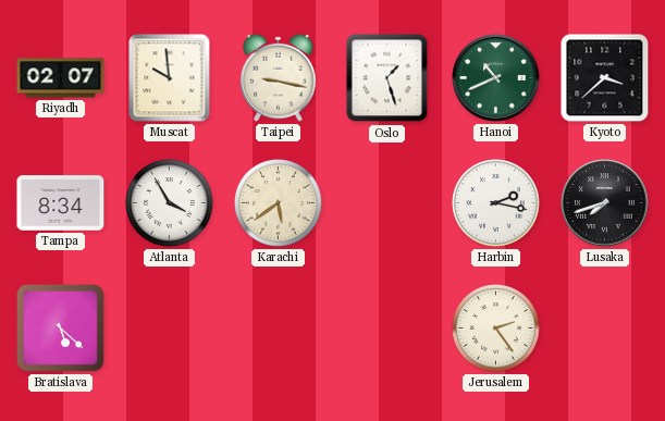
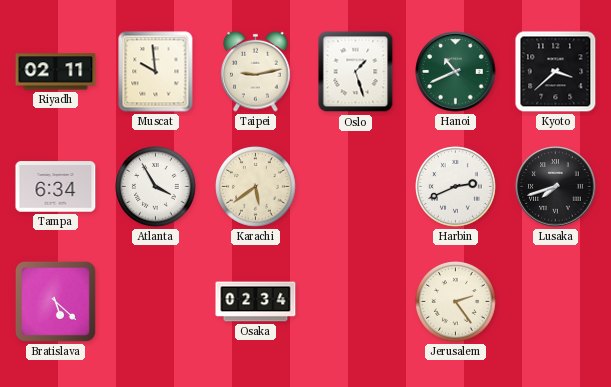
Riyadh: 02:07 -> 02:11 (56, 72)
Taipei: 9:17 -> 9:13 (256, 71)
Tampa: 8:34 -> 6:34 (56, 187)
Harbin: 2:17 -> 2:41 (456, 187)
Osaka: none -> 02:34 (256, 302)
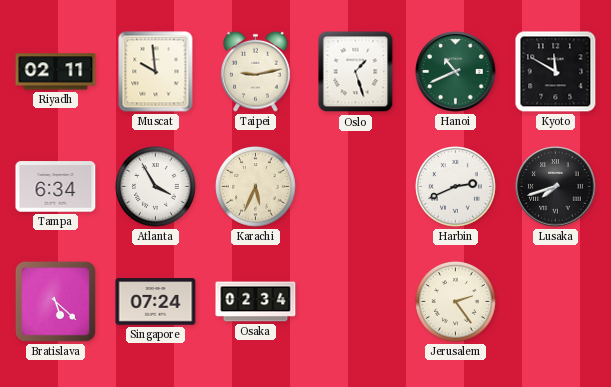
Kyoto: 3:38 -> 11:50 (556, 72)
Karachi: 5:39 -> 5:34 (256, 187)
Singapore: none -> 07:24 (156, 302)
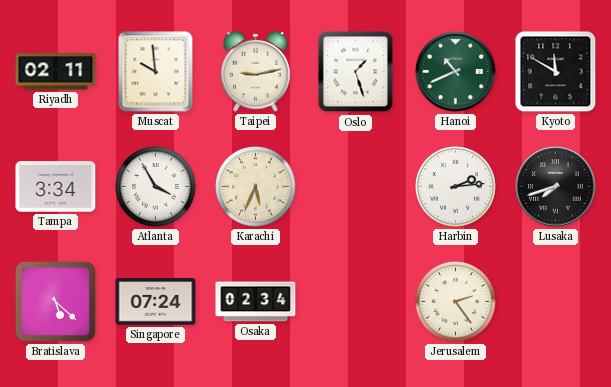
Tampa: 6:34 -> 3:34 (56, 187)
Harbin: 2:41 -> 2:14 (456, 187)
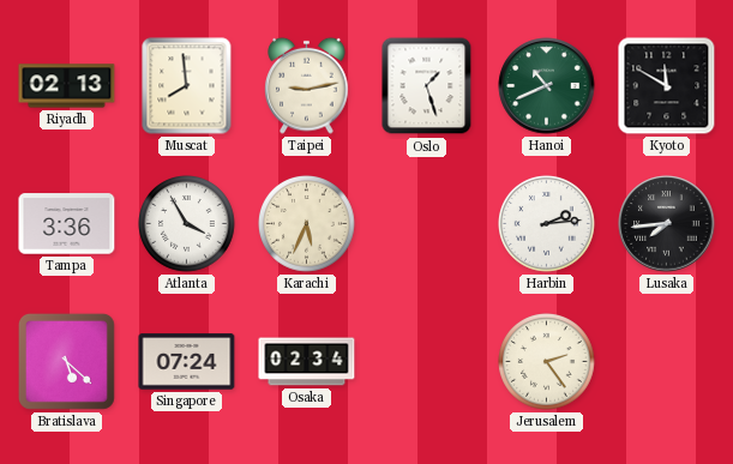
Riyadh: 02:11 -> 02:13 (67, 86)
Muscat: 9:59 -> 7:59 (187, 86)
Tampa: 3:34 -> 3:36 (67, 224)
Lusaka: 7:42 -> 7:44 (667, 224)
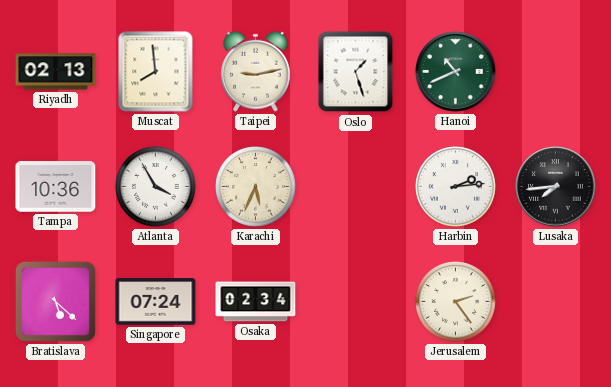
Kyoto: 11:50 -> none (667, 86)
Tampa: 3:36 -> 10:36 (56, 187)
